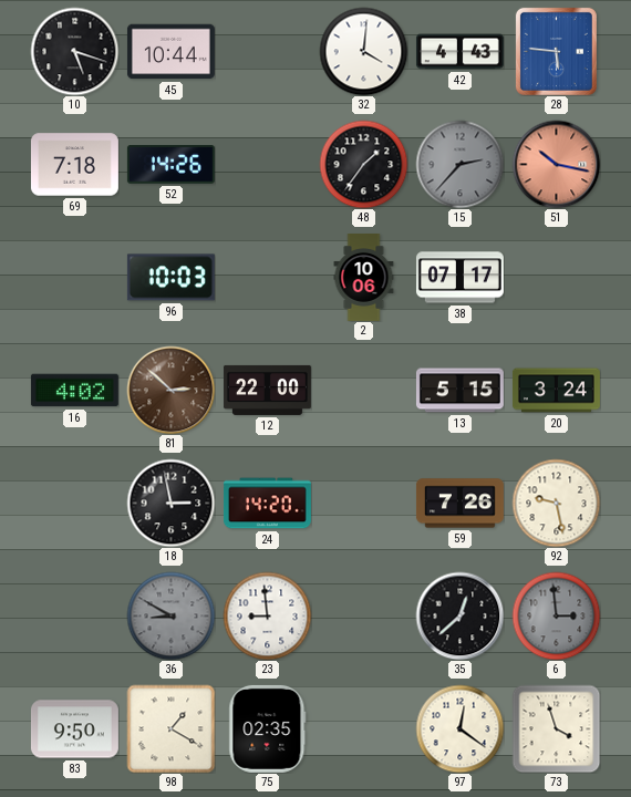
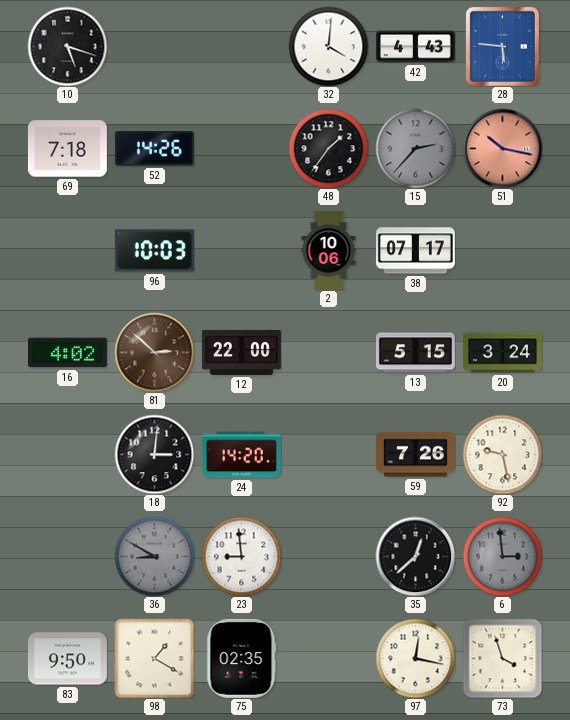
45: 10:44 -> none (170, 52)
18: 2:58 -> 3:01 (154, 454)
97: 12:21 -> 12:17 (415, 658)
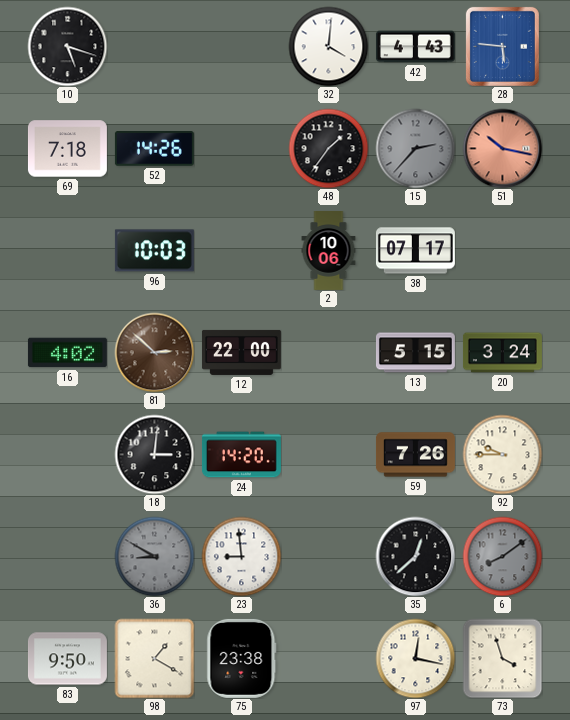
92: 9:28 -> 9:45 (502, 454)
6: 2:59 -> 8:09 (502, 556)
75: 02:35 -> 23:38 (242, 658)
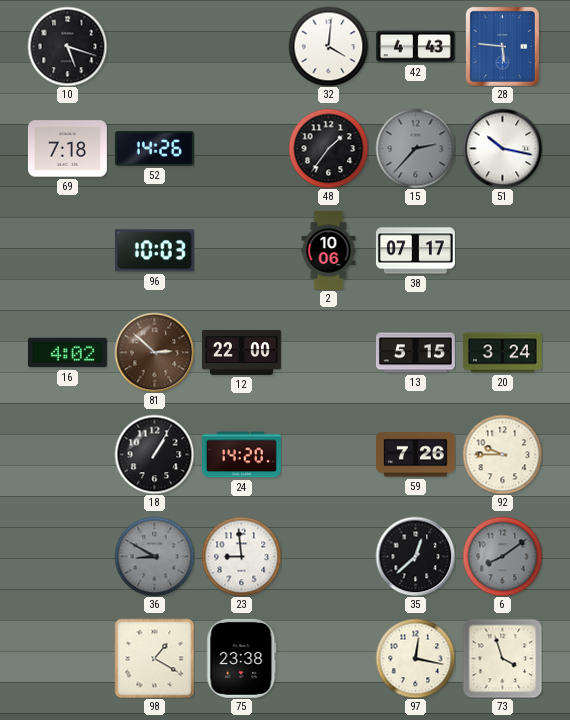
51 dial: salmon -> white (502, 148)
18: 3:01 -> 1:05 (154, 454)
83: 9:50 -> none (67, 659)
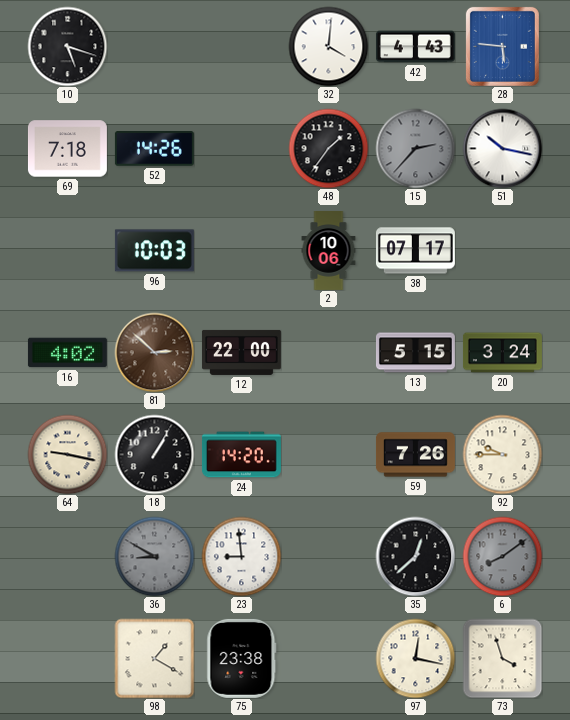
64: none -> 9:17 (67, 454)
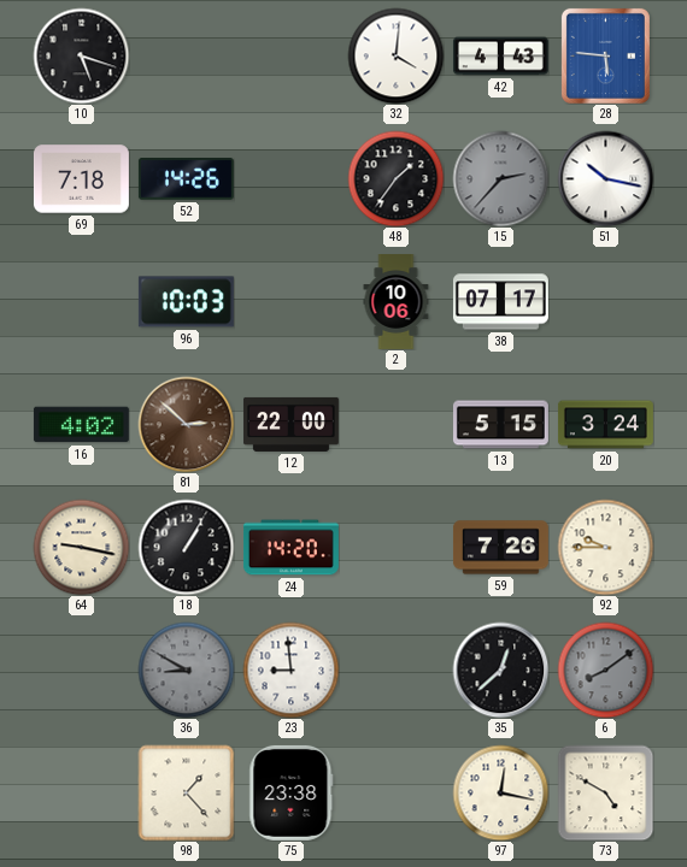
98: 1:20 -> 1:23 (186, 792)
73: 3:57 -> 4:50 (605, 792)
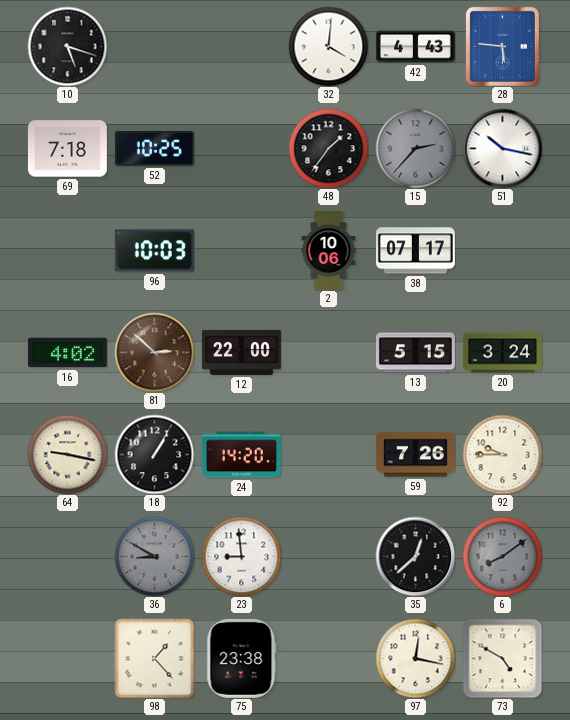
52: 14:26 -> 10:25 (154, 149)
